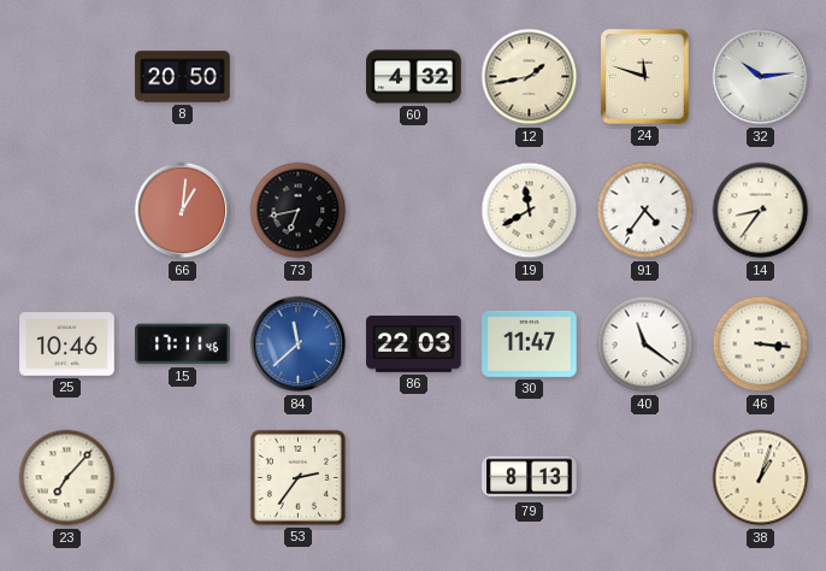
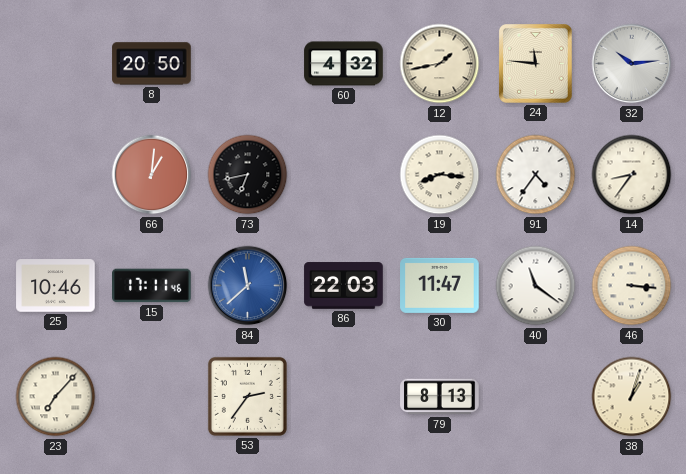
24: 11:48 -> 11:46 (536, 64)
19: 11:40 -> 8:16 (440, 175)
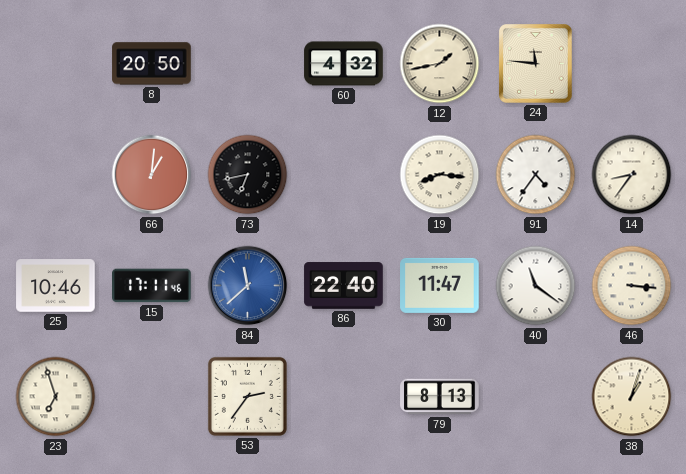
32: 10:14 -> none (632, 64)
86: 22:03 -> 22:40 (344, 286)
23: 7:07 -> 6:57 (56, 397)
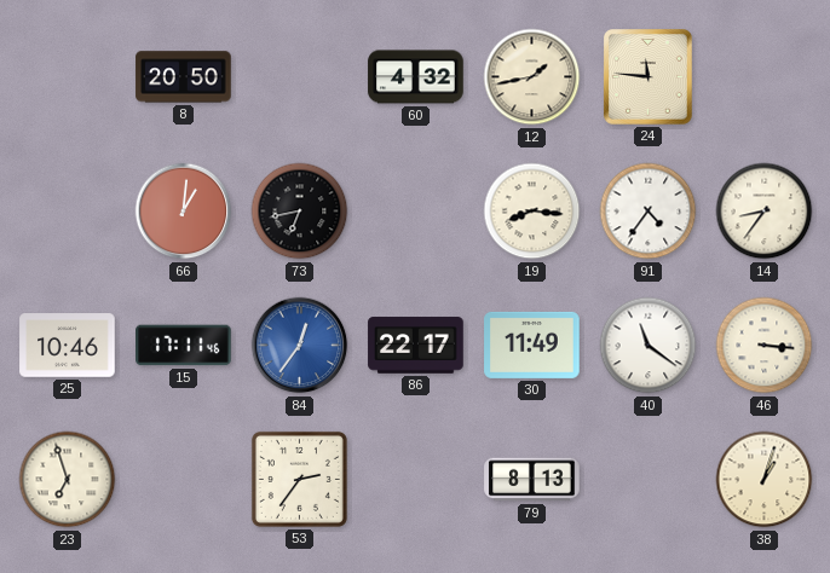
84: 11:38 -> 12:36 (300, 346)
86: 22:40 -> 22:17 (416, 346)
30: 11:47 -> 11:49 (532, 345)
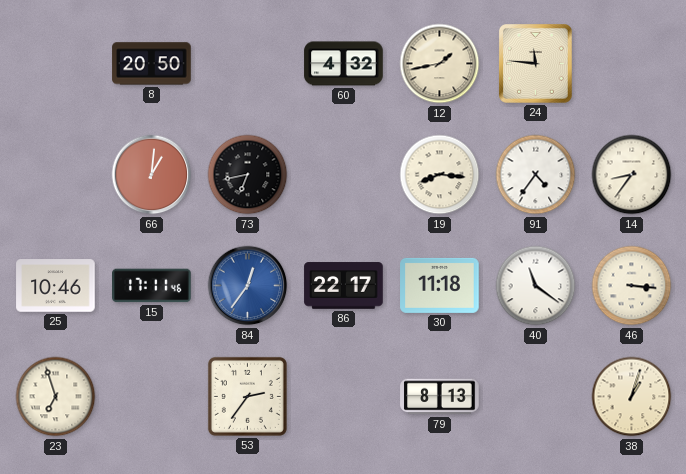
30: 11:49 -> 11:18 (440, 285)
